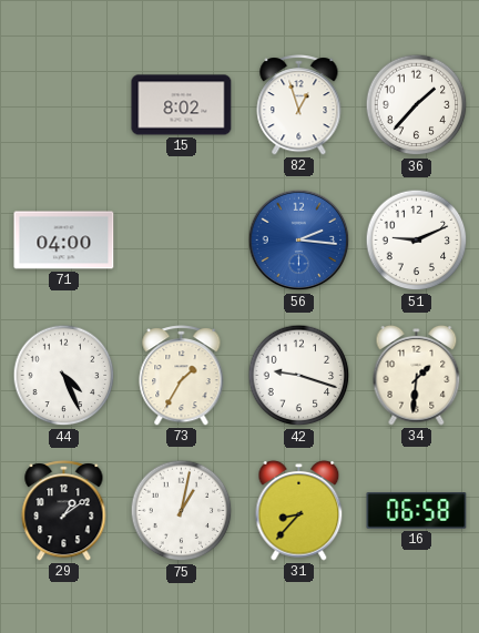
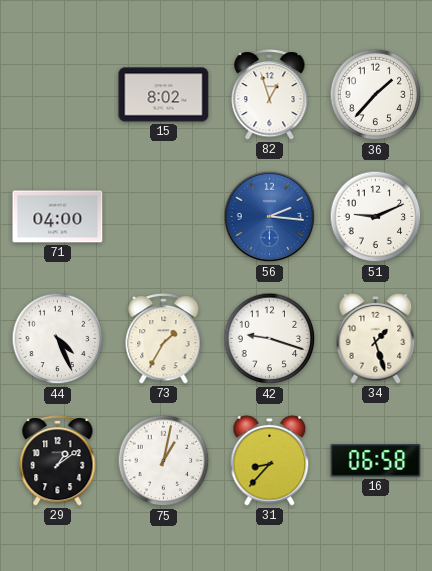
34: 1:31 -> 1:27 (376, 339)
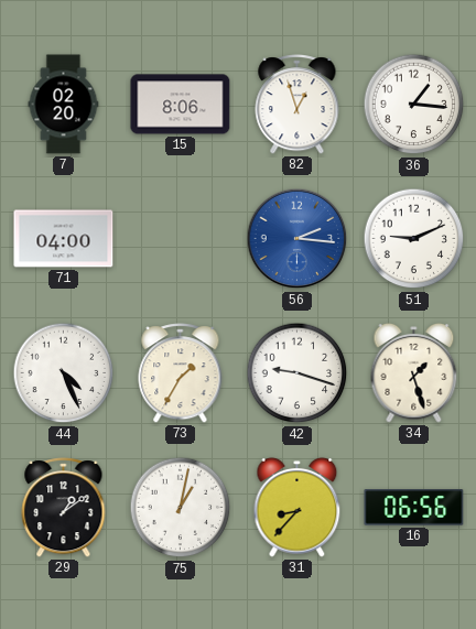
7: none -> 02:20 (64, 105)
15: 8:02 -> 8:06 (181, 105)
36: 1:37 -> 1:16 (414, 105)
16: 06:58 -> 06:56 (414, 508)
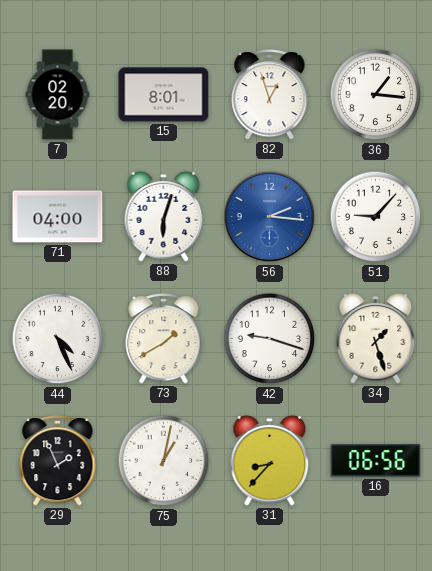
15: 8:06 -> 8:01 (164, 95)
88: none -> 6:03 (164, 217)
51: 9:11 -> 9:07 (376, 217)
73: 1:35 -> 1:40 (164, 339)
29: 1:09 -> 1:56 (58, 461)
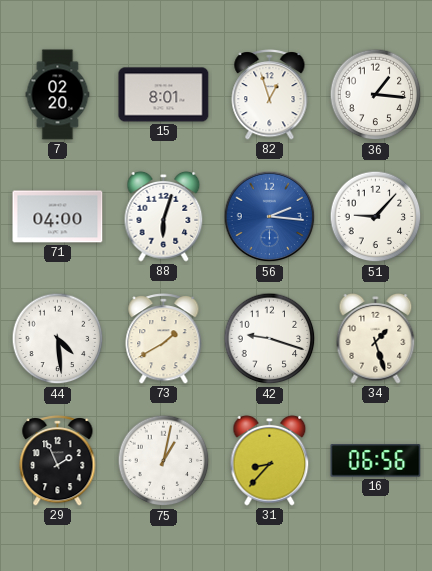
44: 4:26 -> 4:29 (58, 339)
